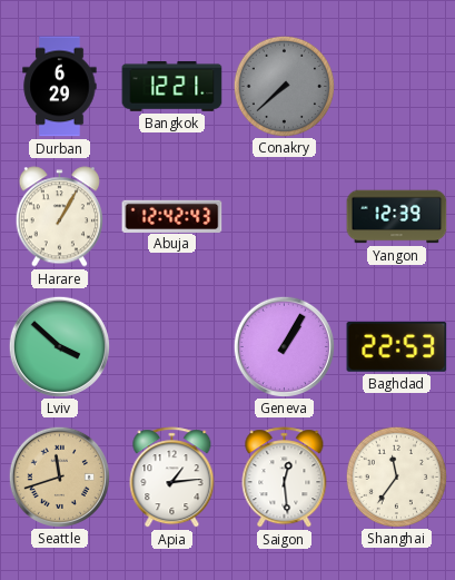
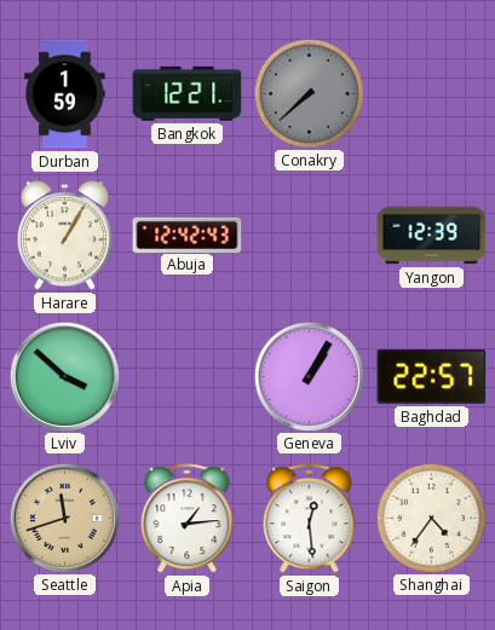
Durban: 6:29 -> 1:59 (65, 94)
Baghdad: 22:53 -> 22:57 (432, 376)
Shanghai: 11:36 -> 4:36 (431, 518)
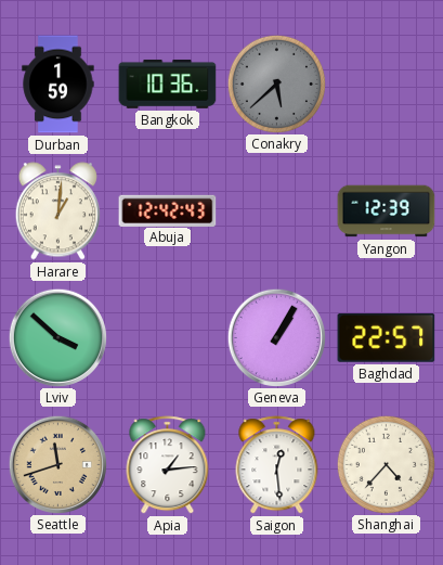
Bangkok: 12:21 -> 10:36 (168, 85)
Conakry: 7:38 -> 5:38 (276, 84)
Harare: 1:05 -> 1:01 (57, 211)
Shanghai: 4:36 -> 4:37 (386, 464)
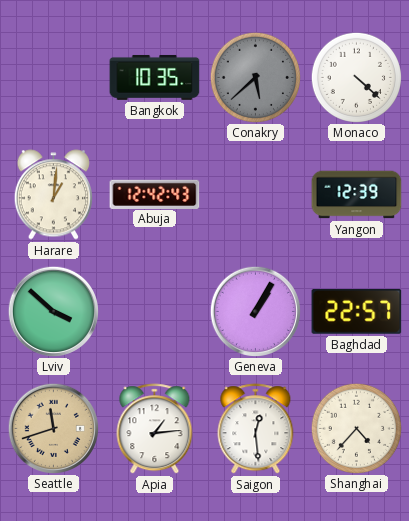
Durban: 1:59 -> none (58, 85)
Bangkok: 10:36 -> 10:35 (155, 78)
Monaco: none -> 4:22 (356, 77)
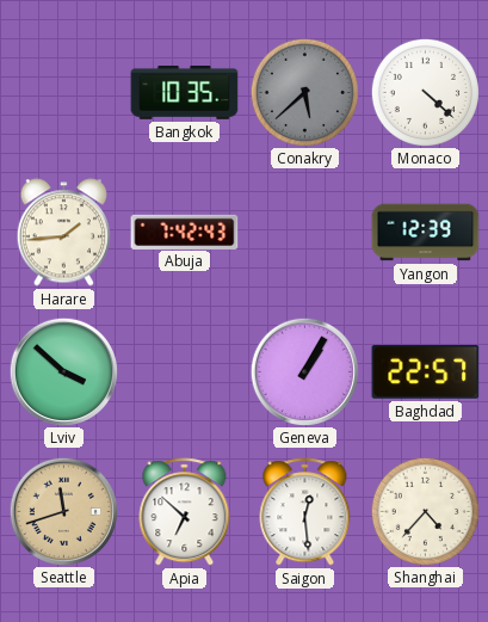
Harare: 1:01 -> 1:44 (63, 233)
Abuja: 12:42 -> 7:42 (185, 232)
Apia: 1:14 -> 6:52 (185, 512)
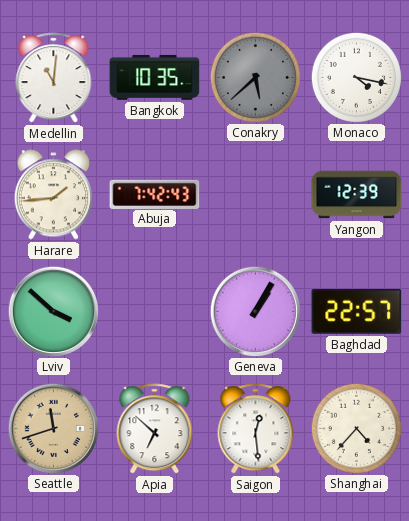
Medellin: none -> 11:01 (54, 78)
Monaco: 4:22 -> 4:17 (356, 77)
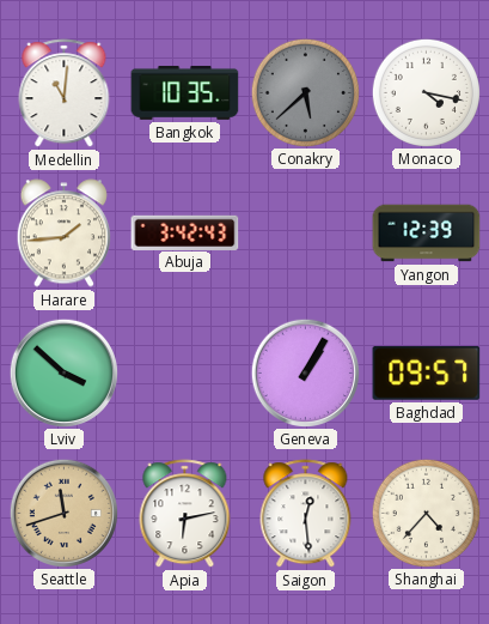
Abuja: 7:42 -> 3:42 (185, 232)
Baghdad: 22:57 -> 09:57 (427, 372)
Apia: 6:52 -> 6:13 (185, 514)
